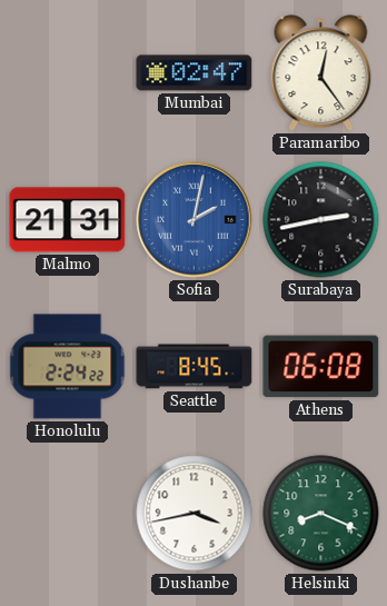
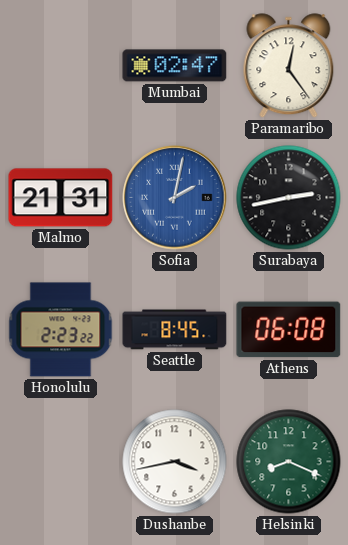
Honolulu: 2:24 -> 2:23 (61, 330)
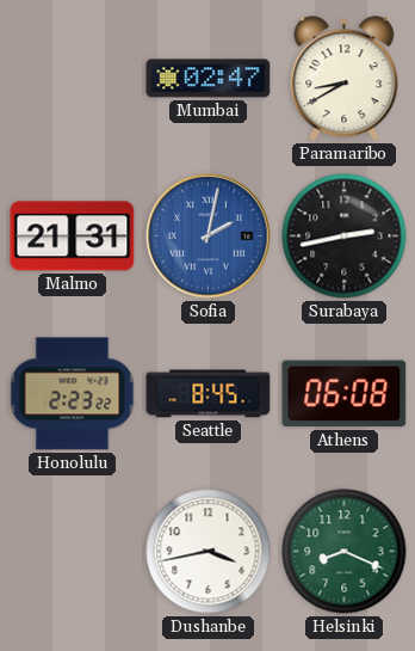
Paramaribo: 12:24 -> 8:40 (345, 79)
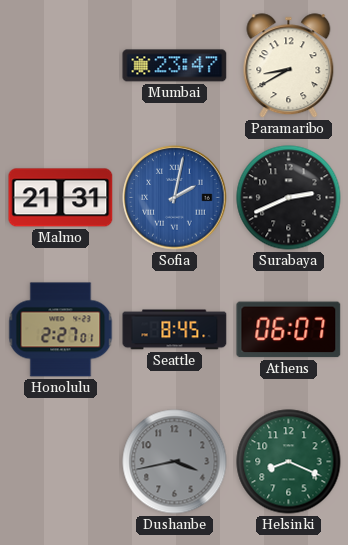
Mumbai: 02:47 -> 23:47 (175, 66)
Surabaya: 2:43 -> 2:41 (289, 198)
Honolulu: 2:23 -> 2:27 (61, 330)
Athens: 06:08 -> 06:07 (289, 330)
Dushanbe dial: white -> grey (175, 462)
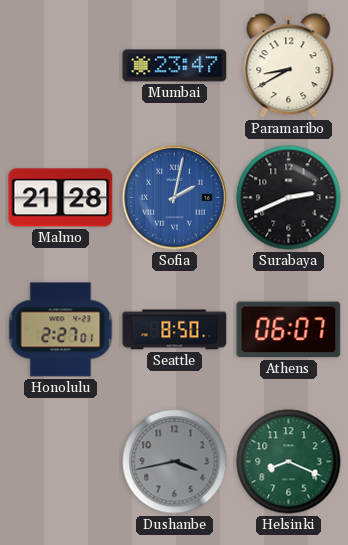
Malmo: 21:31 -> 21:28 (61, 198)
Seattle: 8:45 -> 8:50 (175, 330)
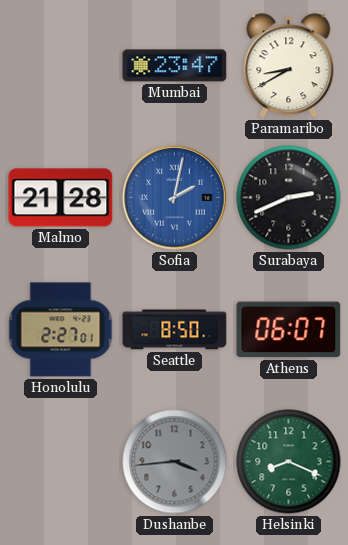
Dushanbe: 3:43 -> 3:44 (175, 462)
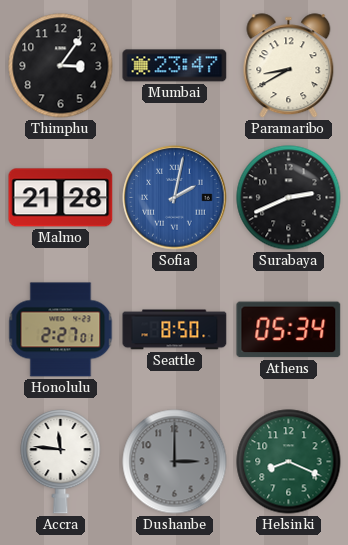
Thimphu: none -> 3:06 (61, 66)
Athens: 06:07 -> 05:34 (289, 330)
Accra: none -> 11:46 (61, 462)
Dushanbe: 3:44 -> 3:00 (175, 462)
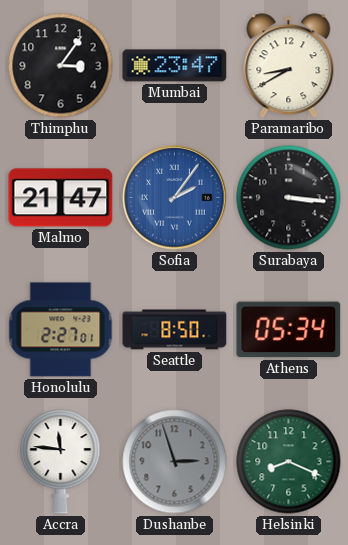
Malmo: 21:28 -> 21:47 (61, 198)
Sofia: 2:02 -> 2:06 (175, 198)
Surabaya: 2:41 -> 3:16 (289, 198)
Dushanbe: 3:00 -> 2:57 (175, 462)
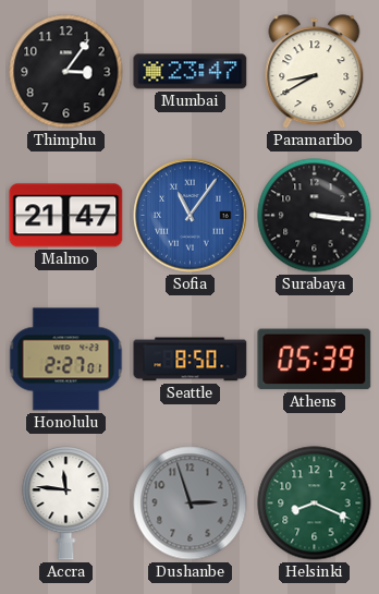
Sofia: 2:06 -> 11:06 (191, 216)
Athens: 05:34 -> 05:39 (315, 360)
